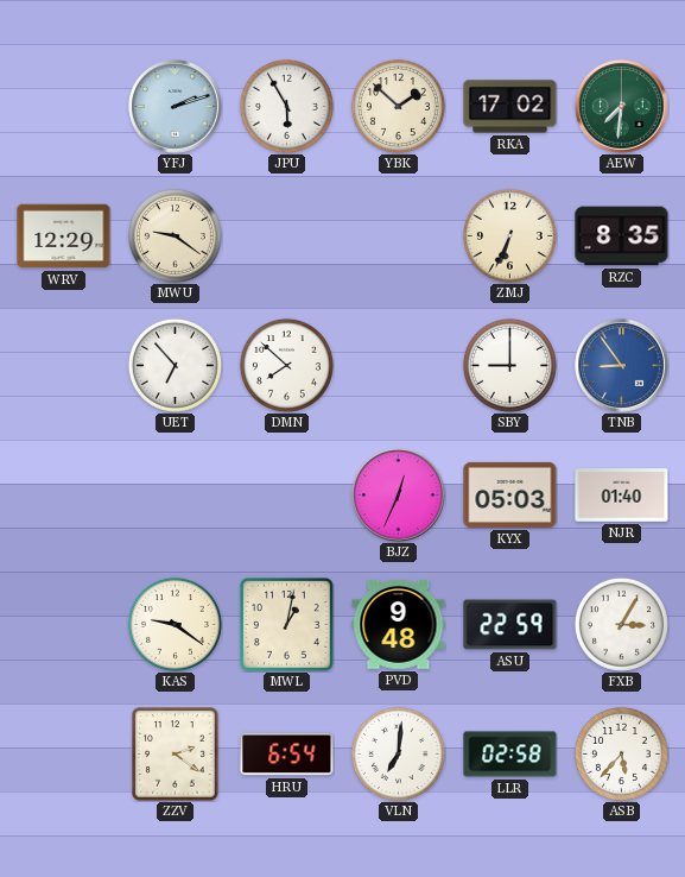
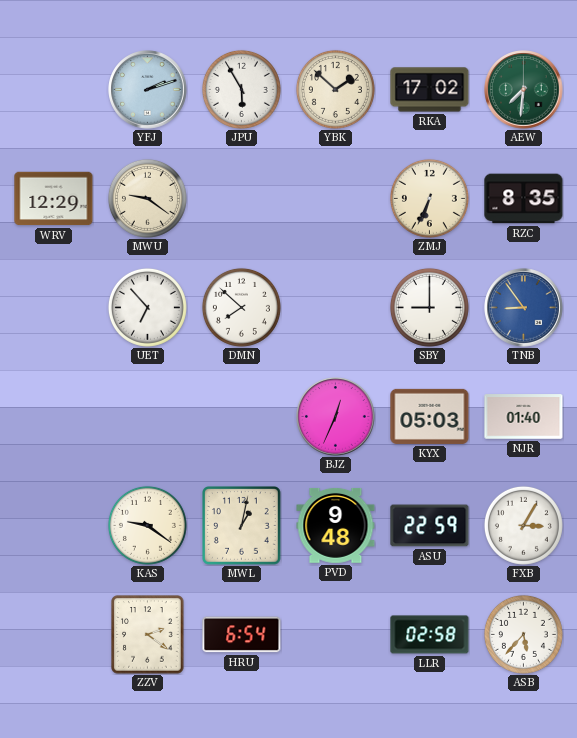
VLN: 7:01 -> none (398, 753)
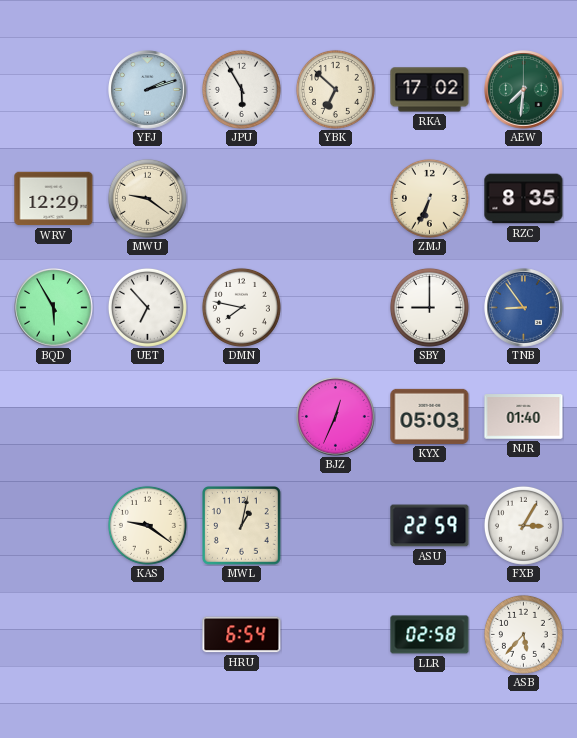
YBK: 1:52 -> 6:52 (335, 89)
BQD: none -> 5:55 (54, 308)
DMN: 7:52 -> 7:47 (241, 307)
PVD: 9:48 -> none (336, 525)
ZZV: 2:21 -> none (148, 635)
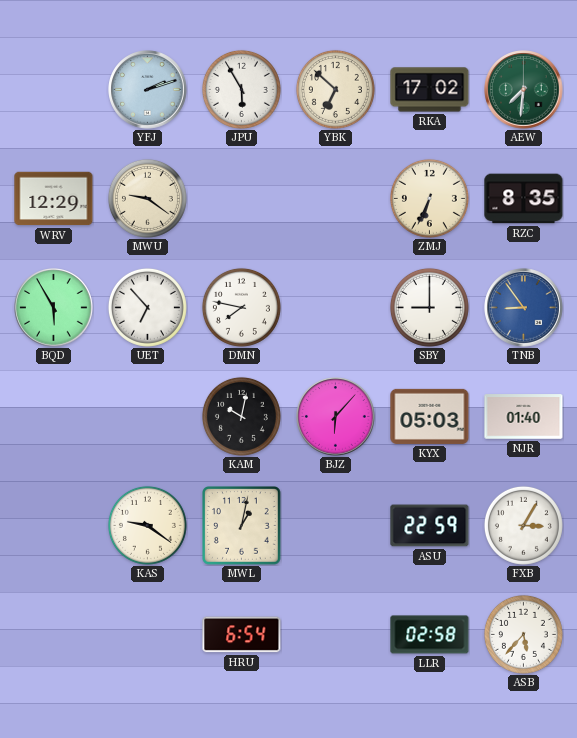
KAM: none -> 10:02 (241, 416)
BJZ: 12:34 -> 6:07 (336, 417)
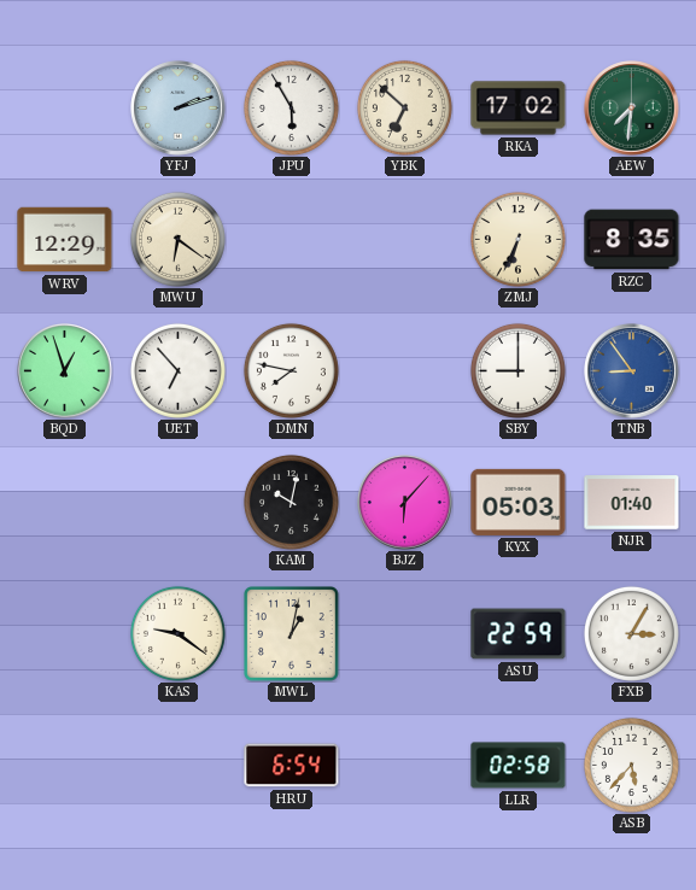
MWU: 9:21 -> 6:21 (177, 239)
BQD: 5:55 -> 12:57 (65, 371)
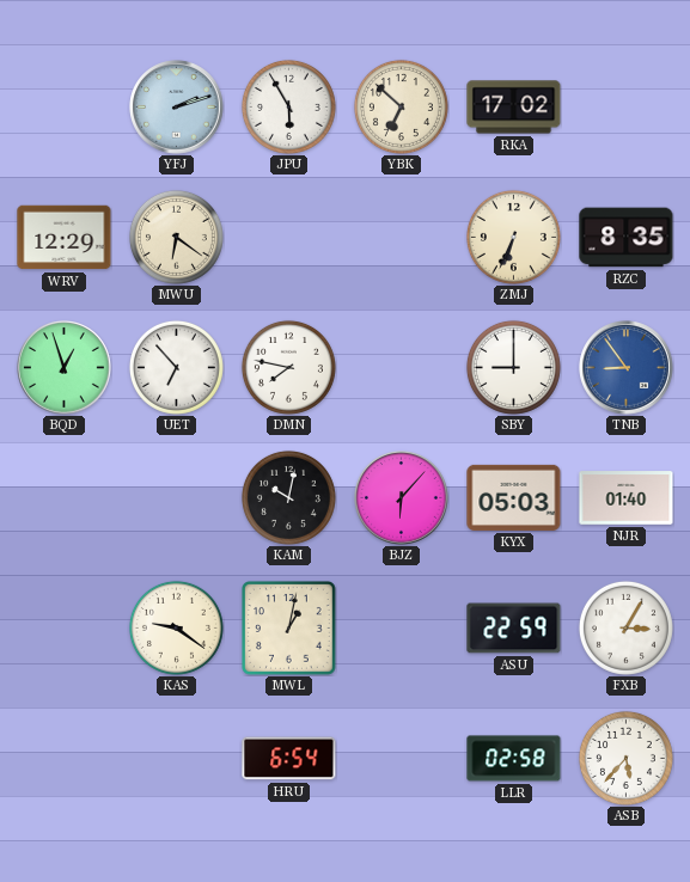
AEW: 7:31 -> none (632, 109)
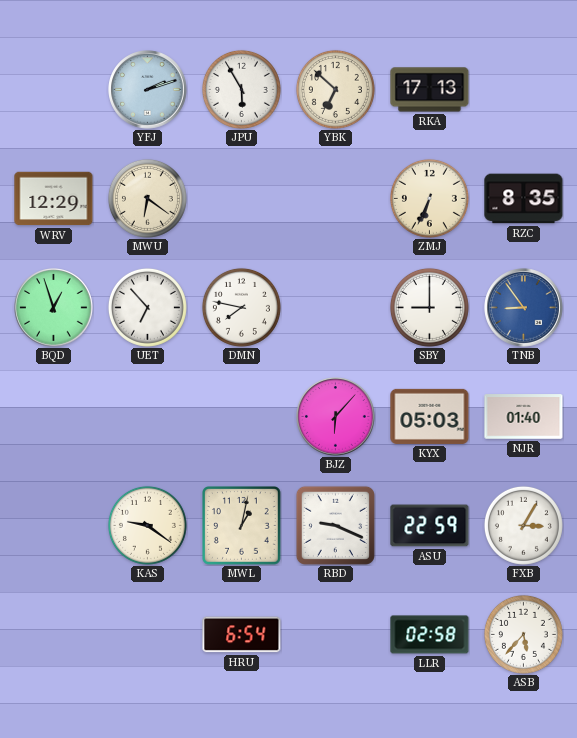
RKA: 17:02 -> 17:13 (430, 90)
KAM: 10:02 -> none (288, 497)
RBD: none -> 9:19 (335, 525)
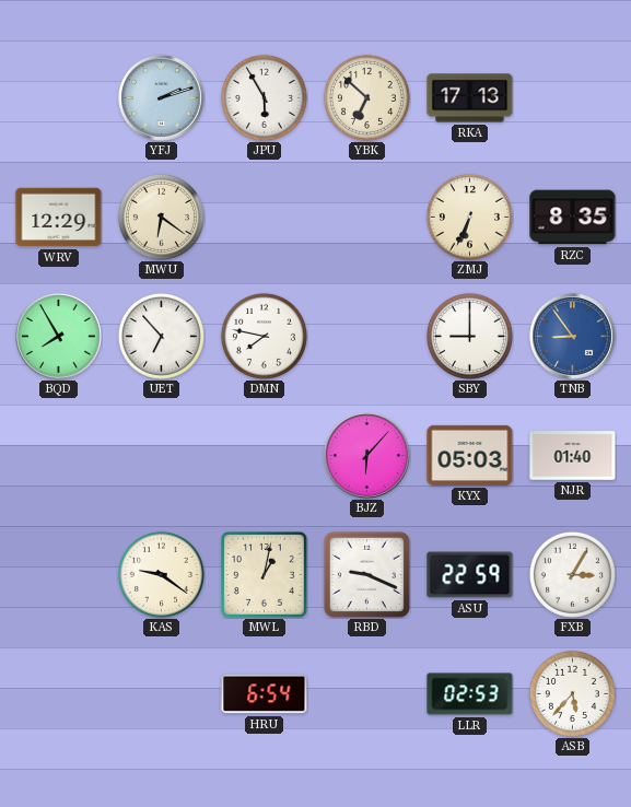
BQD: 12:57 -> 7:55 (59, 337)
LLR: 02:58 -> 02:53 (470, 694)
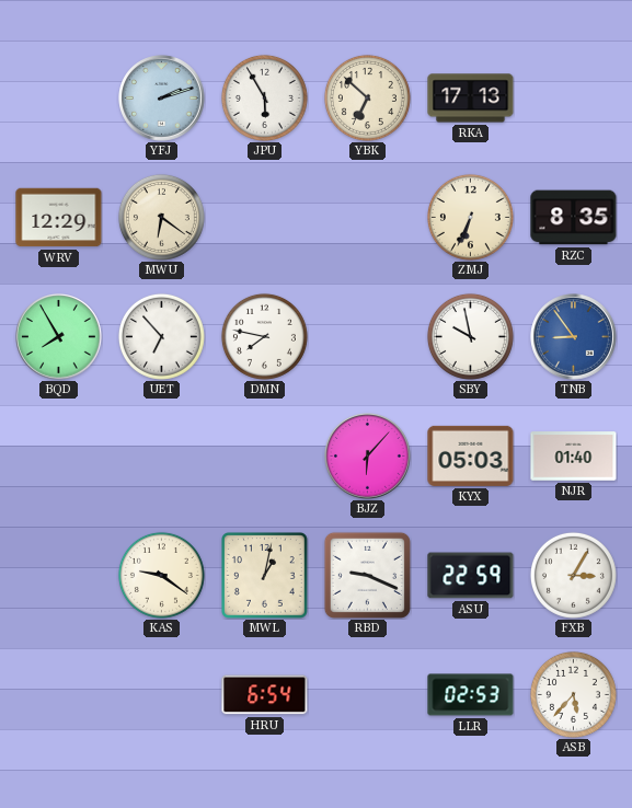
SBY: 9:00 -> 9:58 (470, 336)
